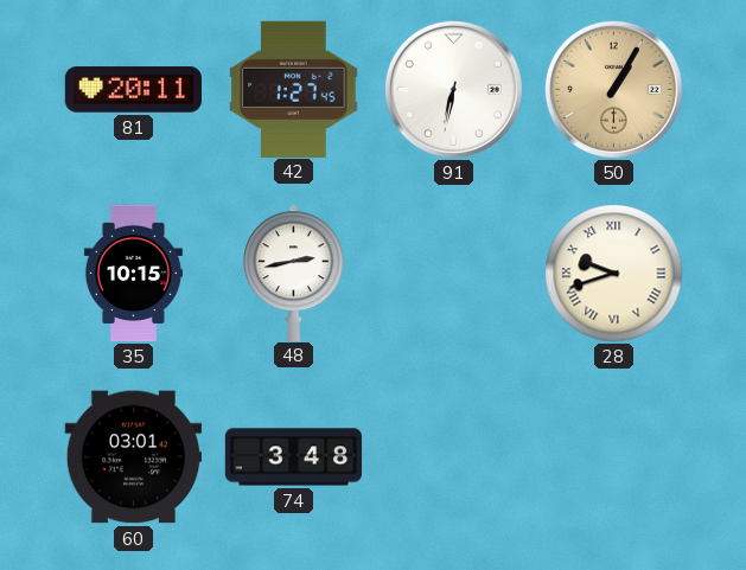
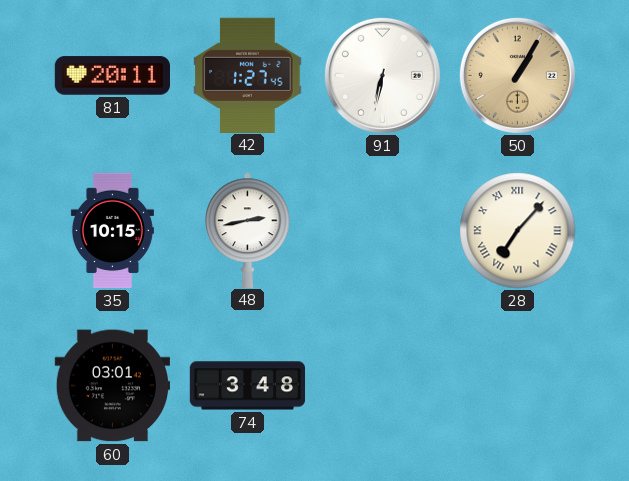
28: 9:42 -> 7:07 (518, 231)
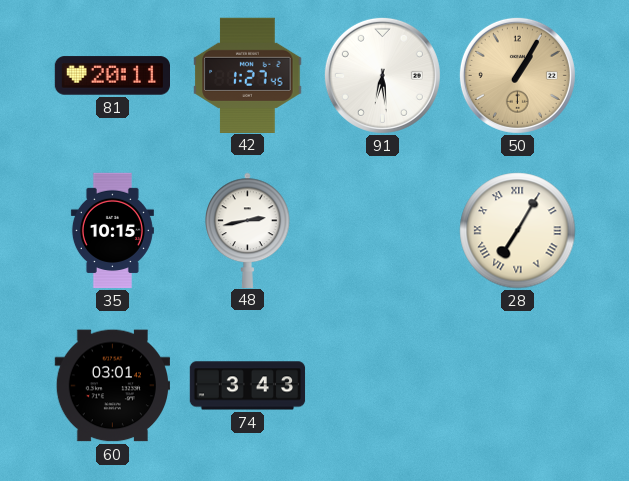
91: 6:32 -> 6:29 (382, 75)
28: 7:07 -> 7:05 (518, 231)
74: 3:48 -> 3:43 (248, 386)
